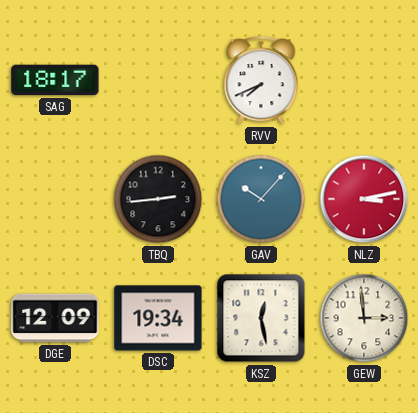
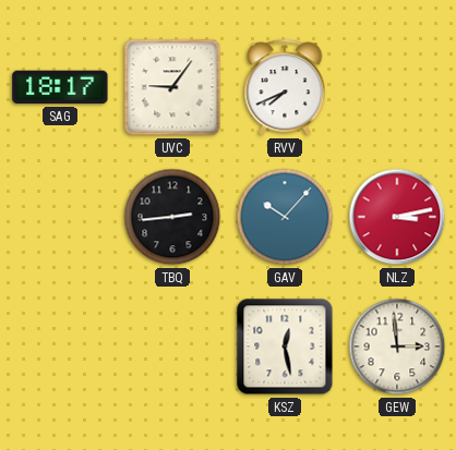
UVC: none -> 9:06 (172, 87)
DGE: 12:09 -> none (55, 318)
DSC: 19:34 -> none (158, 318)
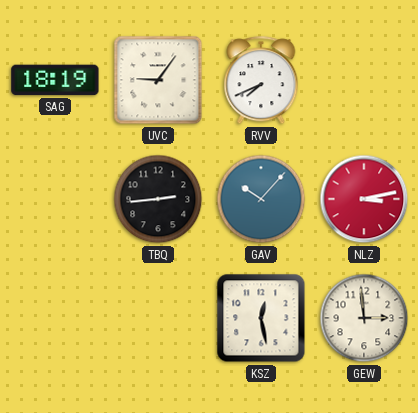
SAG: 18:17 -> 18:19 (55, 80)
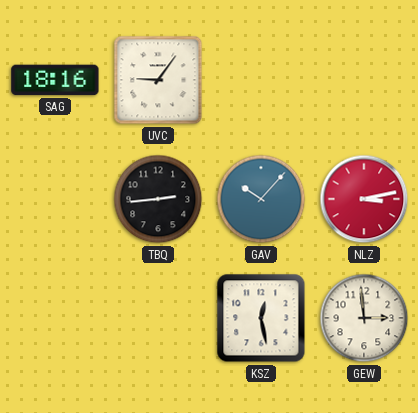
SAG: 18:19 -> 18:16 (55, 80)
RVV: 7:41 -> none (261, 81)
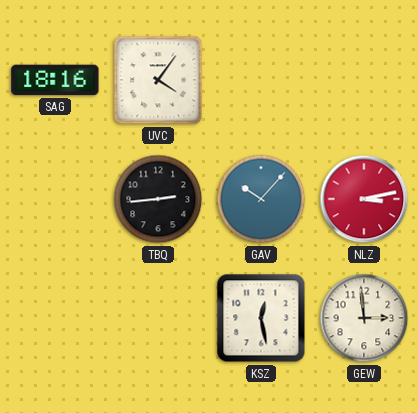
UVC: 9:06 -> 4:06 (158, 80)
